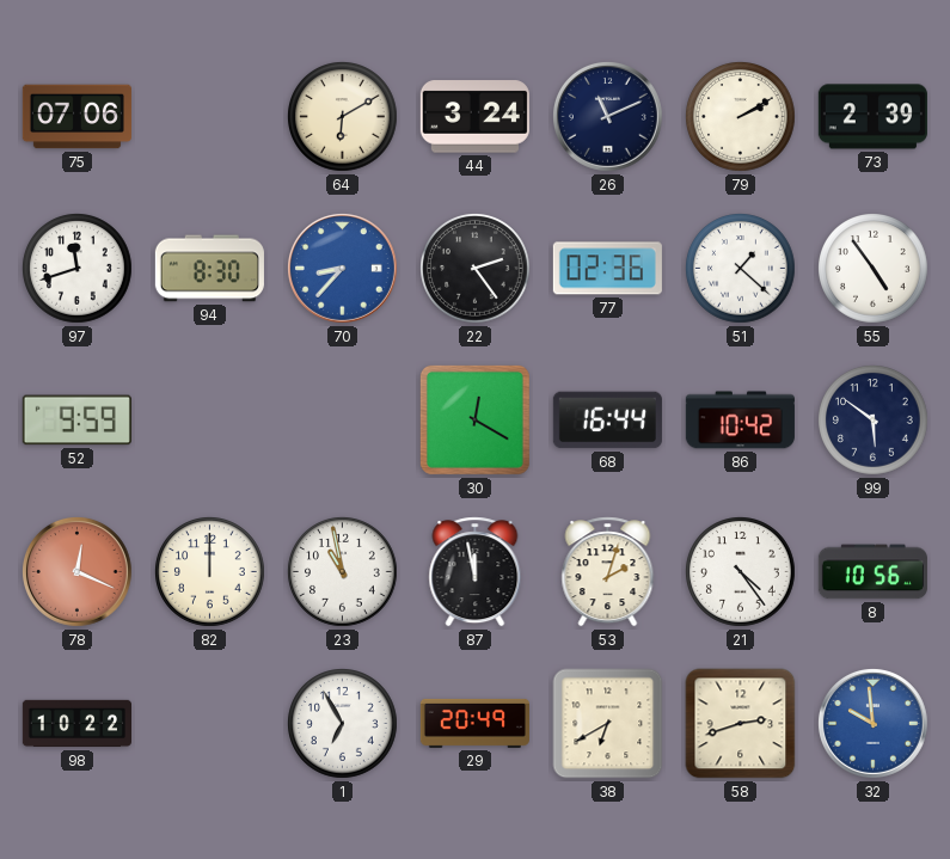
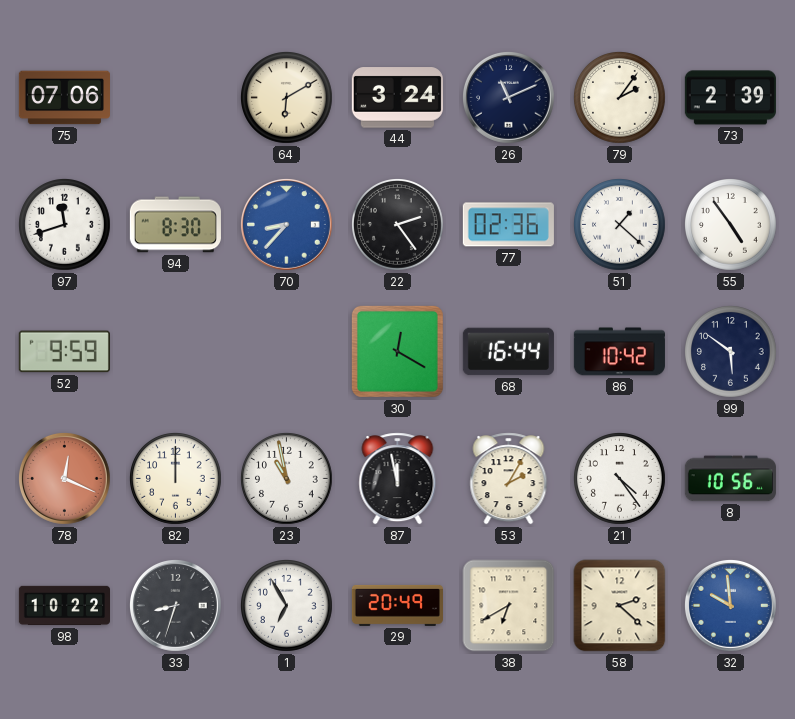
79: 2:10 -> 2:06 (620, 98)
53: 2:03 -> 2:05 (509, 479)
33: none -> 8:33 (176, 606)
58: 2:42 -> 2:22 (620, 606)
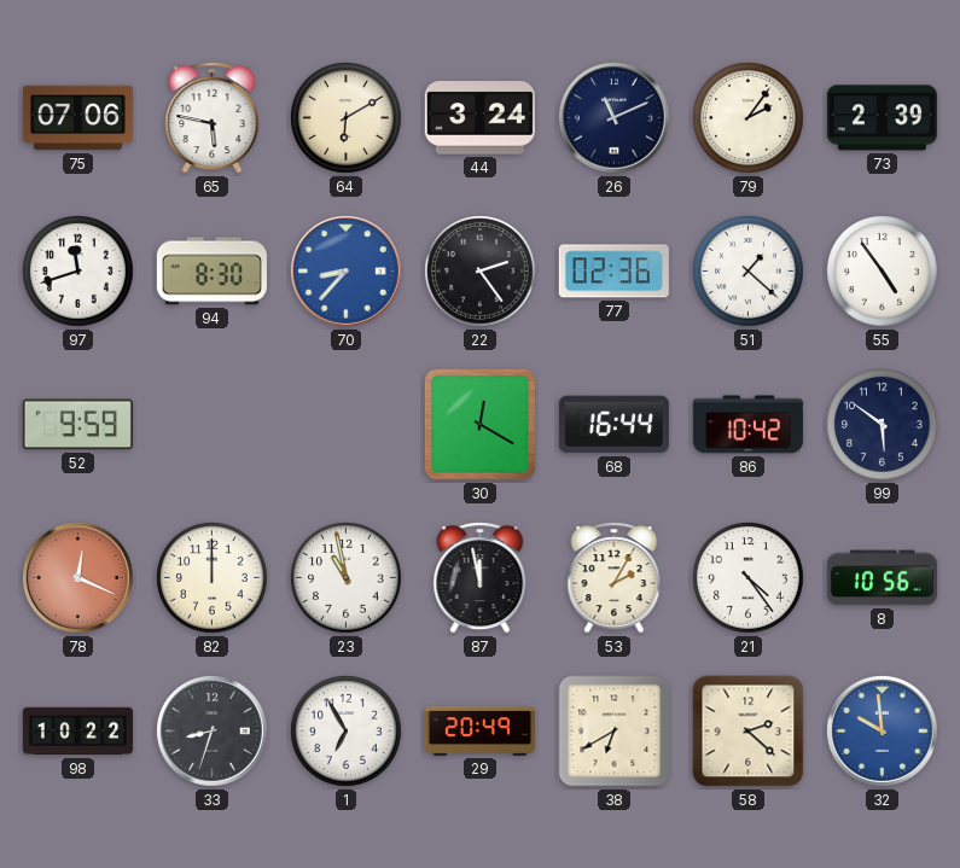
65: none -> 5:47 (213, 118)
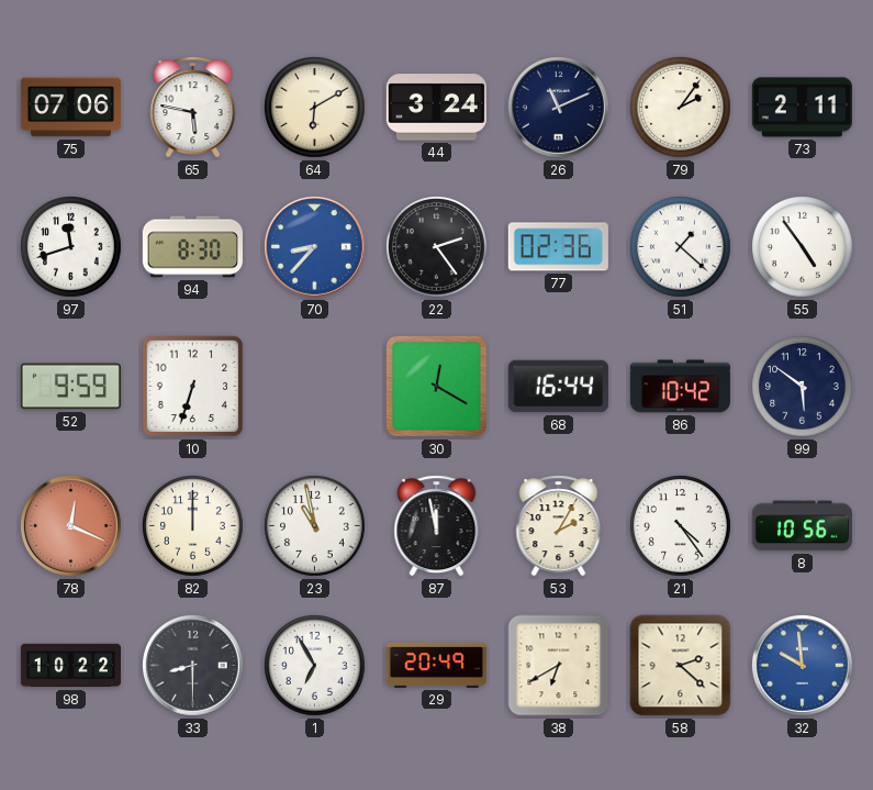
73: 2:39 -> 2:11 (802, 108)
10: none -> 6:33 (193, 387)
33: 8:33 -> 8:30 (193, 666)
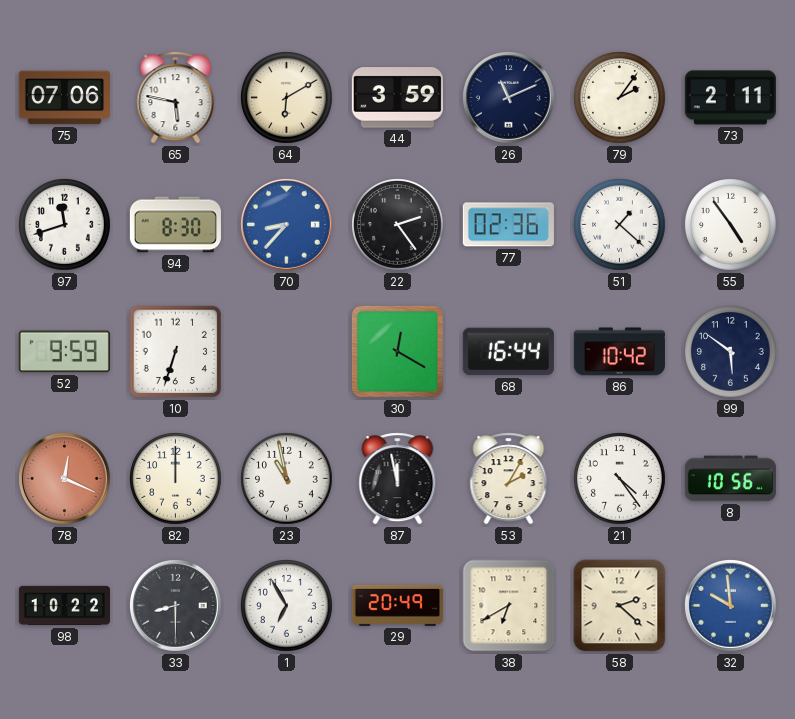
44: 3:24 -> 3:59 (397, 98)
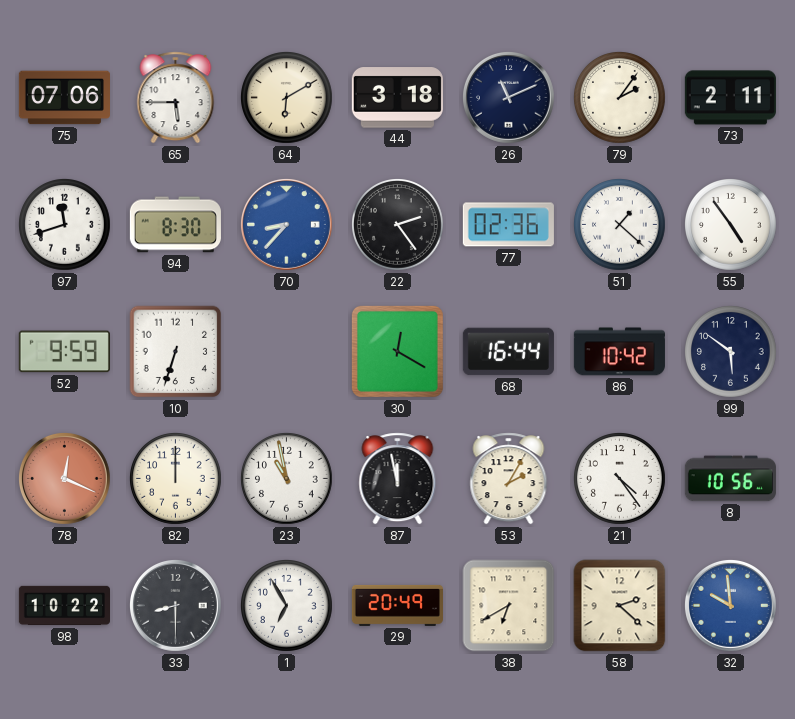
65: 5:47 -> 5:45 (176, 98)
44: 3:59 -> 3:18 (397, 98)
